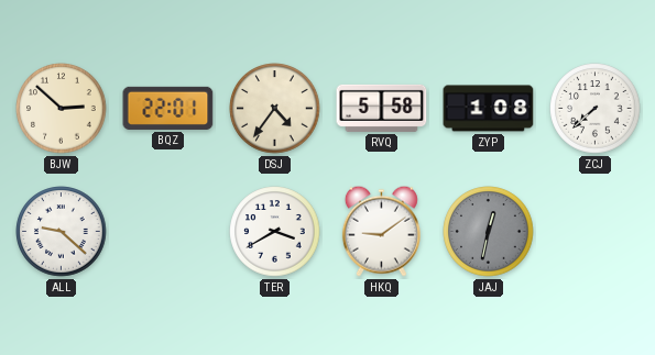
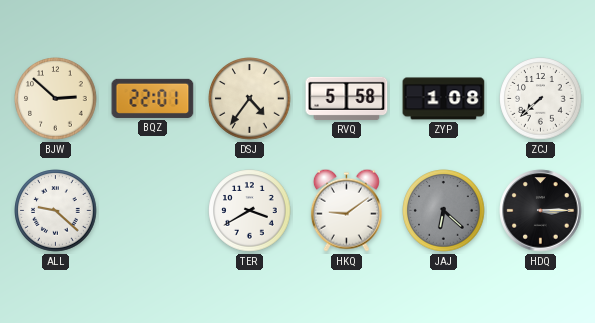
JAJ: 12:32 -> 6:22 (444, 211)
HDQ: none -> 3:15 (541, 211)
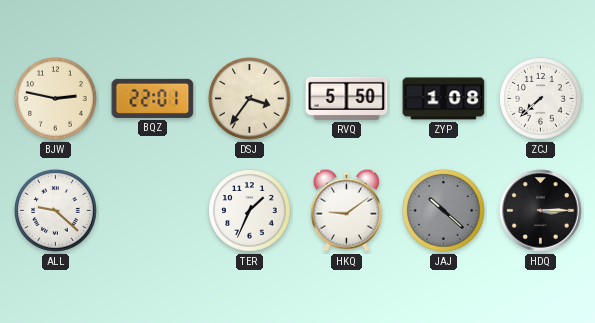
BJW: 2:52 -> 2:47 (56, 99)
DSJ: 4:36 -> 3:36 (250, 99)
RVQ: 5:58 -> 5:50 (347, 98)
TER: 3:40 -> 1:34 (250, 211)
JAJ: 6:22 -> 10:22 (444, 211)
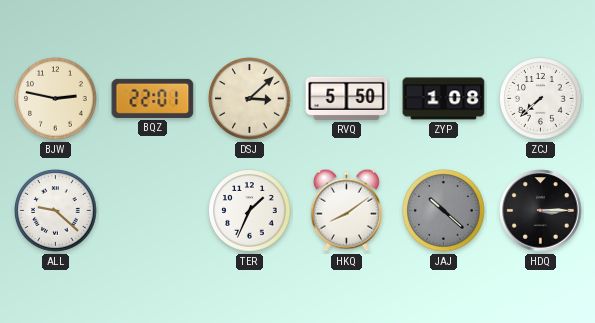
DSJ: 3:36 -> 3:08 (250, 99)
HKQ: 9:09 -> 8:09 (346, 210)
